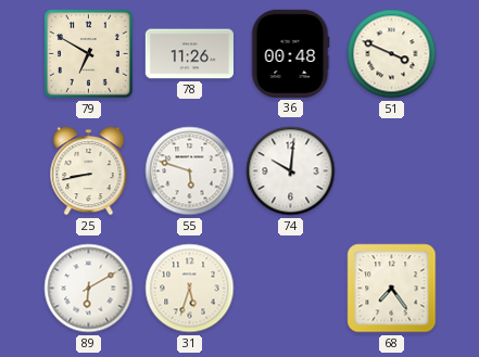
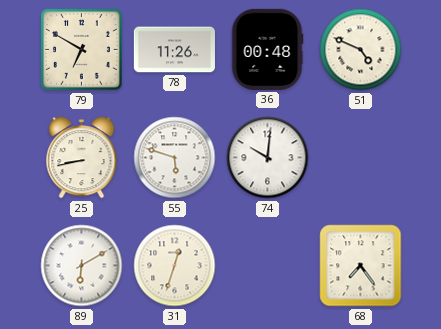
51: 3:49 -> 4:49 (361, 50)
31: 5:33 -> 12:33 (175, 266)
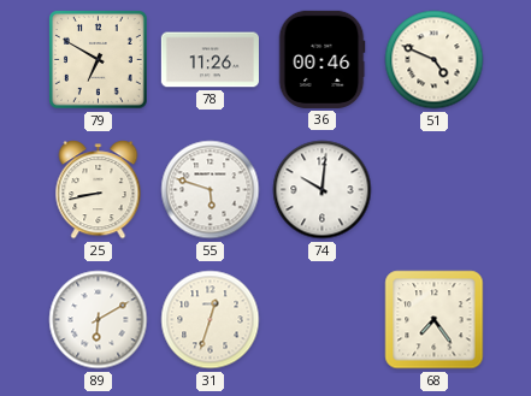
36: 00:48 -> 00:46 (321, 59)
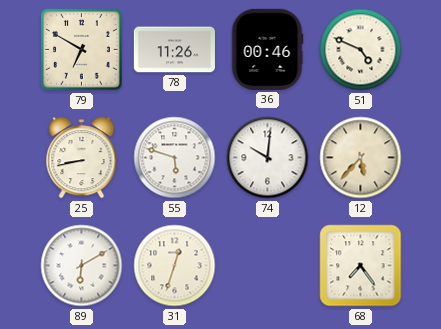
12: none -> 5:37 (361, 158)
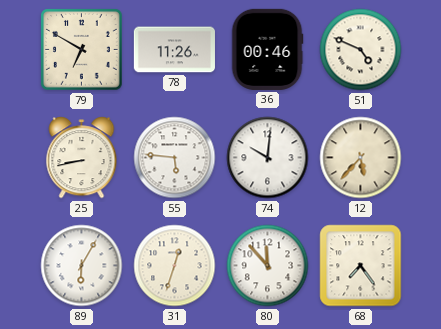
55: 5:48 -> 5:46 (175, 158)
89: 6:10 -> 6:05 (82, 266)
80: none -> 11:53 (268, 266)
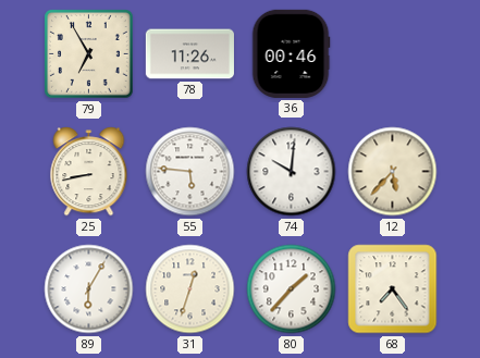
79: 6:50 -> 6:55 (89, 54)
51: 4:49 -> none (361, 50)
80: 11:53 -> 1:37 (292, 289)
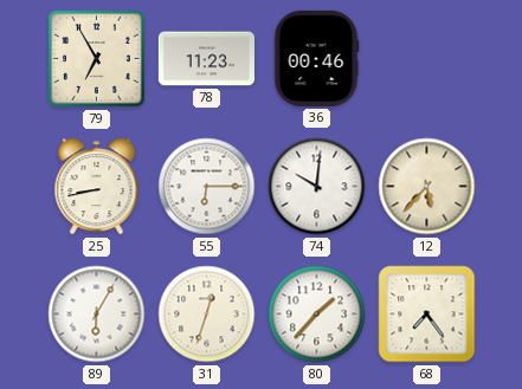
78: 11:26 -> 11:23 (206, 59)
55: 5:46 -> 6:15 (207, 187)
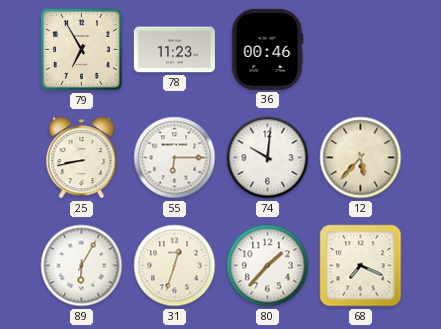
68: 7:24 -> 7:19 (361, 266)
